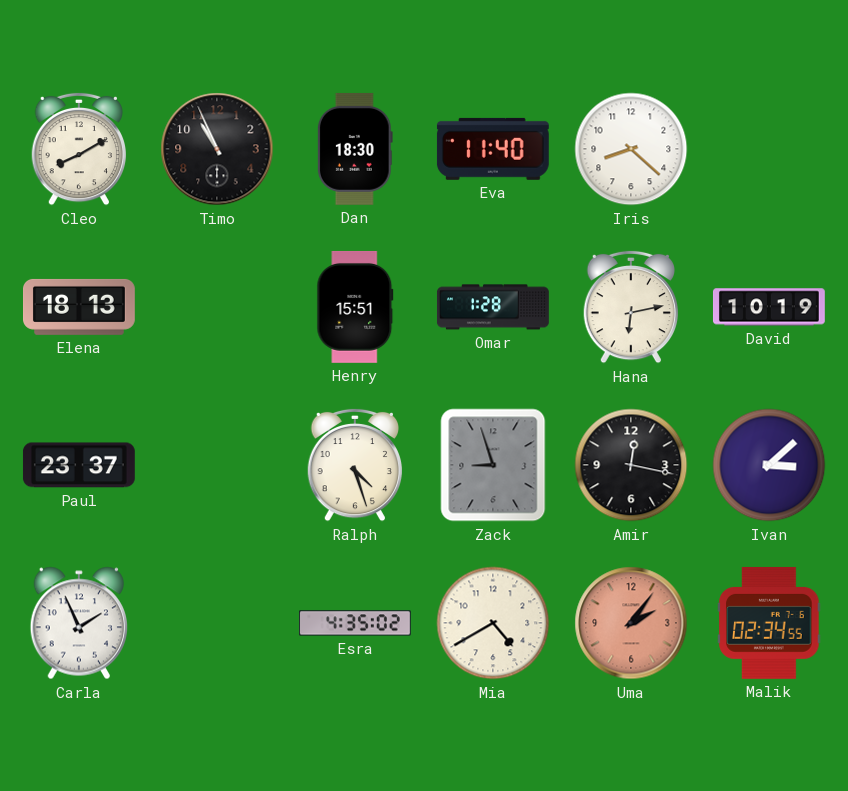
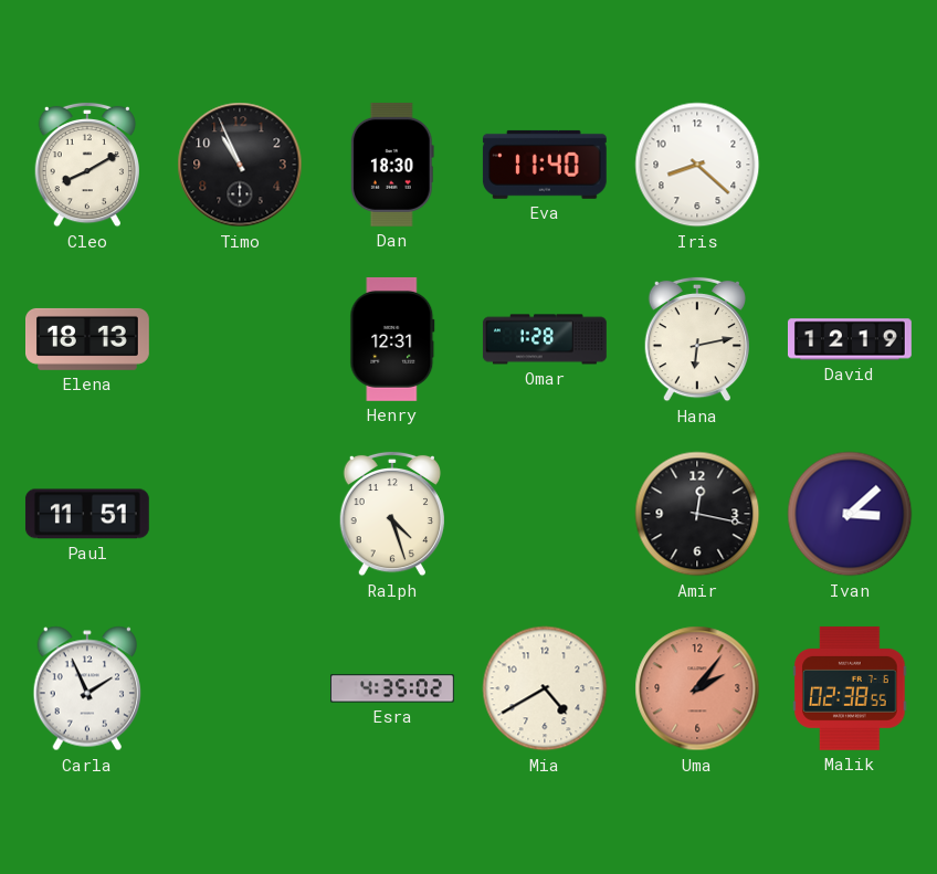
Henry: 15:51 -> 12:31 (392, 339)
David: 10:19 -> 12:19 (850, 339)
Paul: 23:37 -> 11:51 (87, 514)
Zack: 8:57 -> none (493, 465)
Malik: 02:34 -> 02:38 (850, 688)
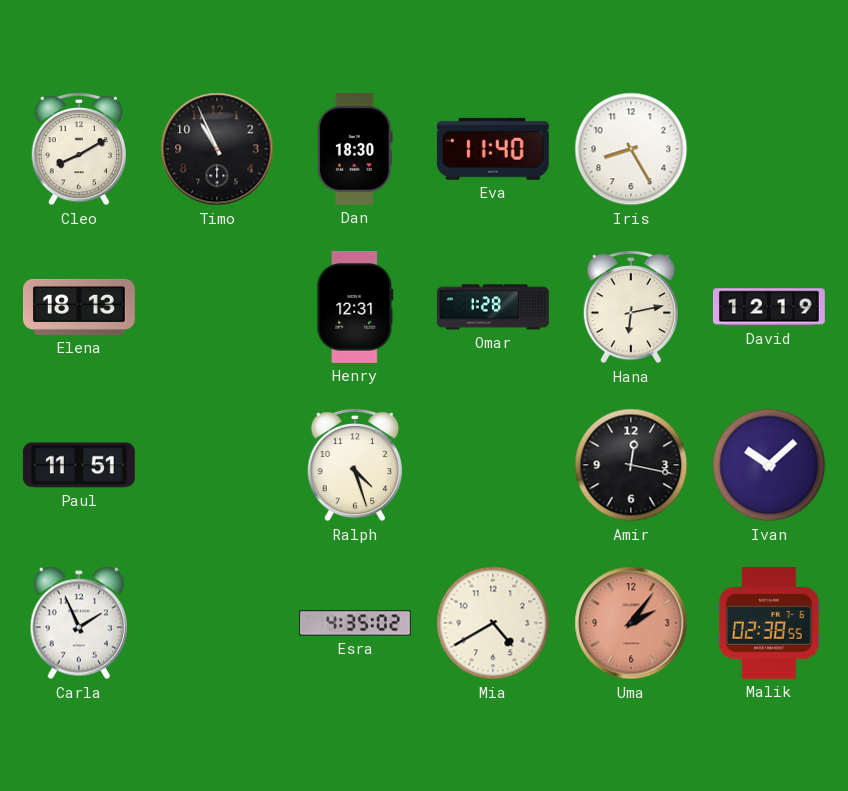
Iris: 8:22 -> 8:25 (631, 149)
Ivan: 3:08 -> 10:08 (769, 465)
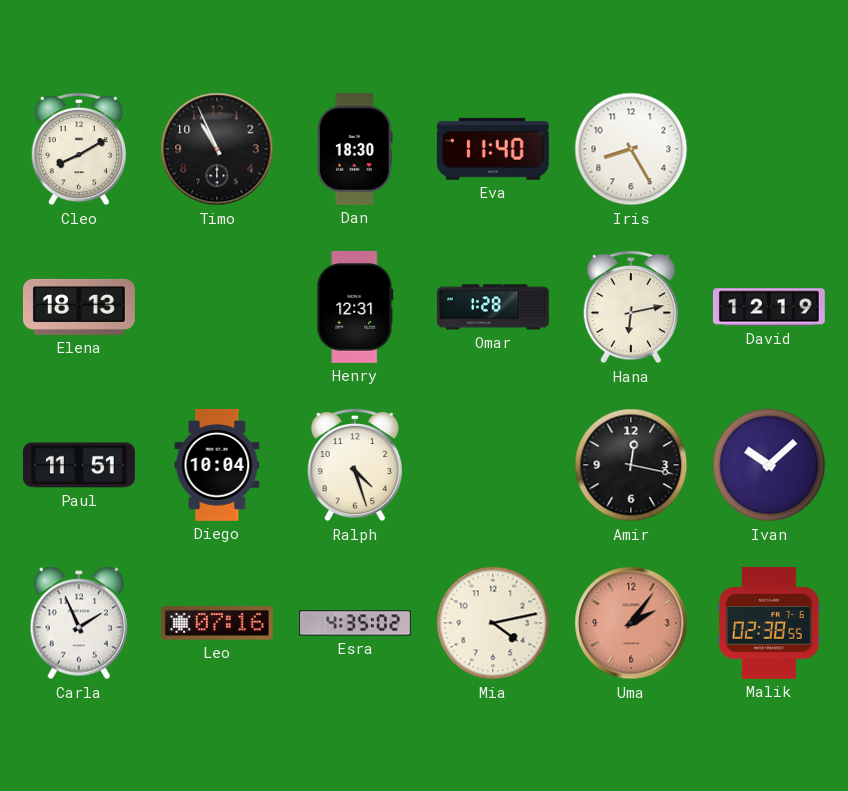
Diego: none -> 10:04 (217, 465)
Leo: none -> 07:16 (217, 623)
Mia: 4:40 -> 4:13 (493, 623)
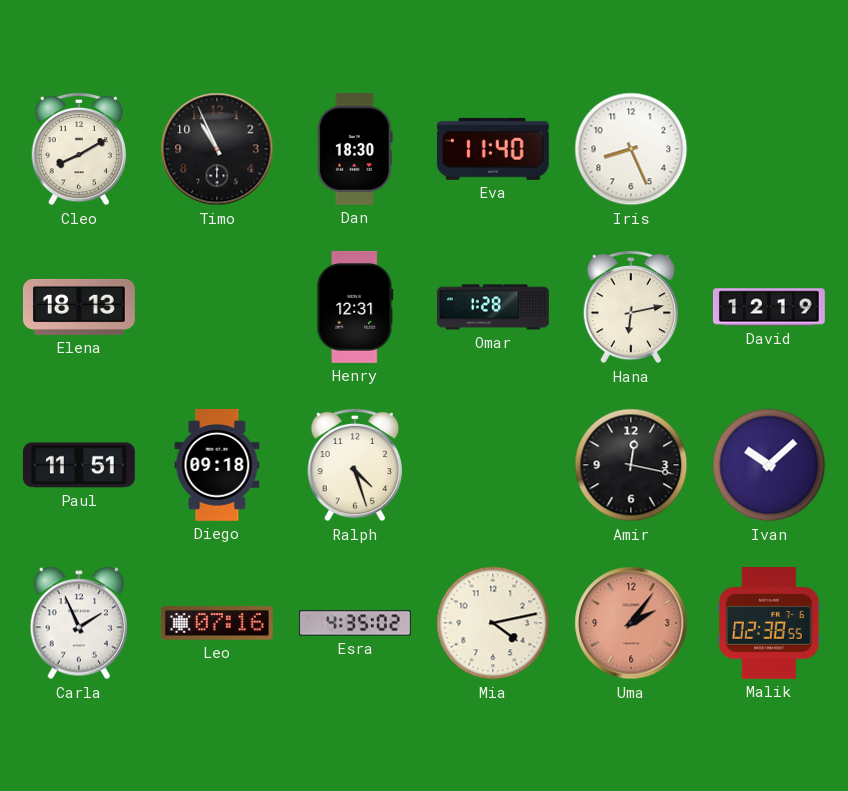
Iris: 8:25 -> 8:26 (631, 149)
Diego: 10:04 -> 09:18 (217, 465)
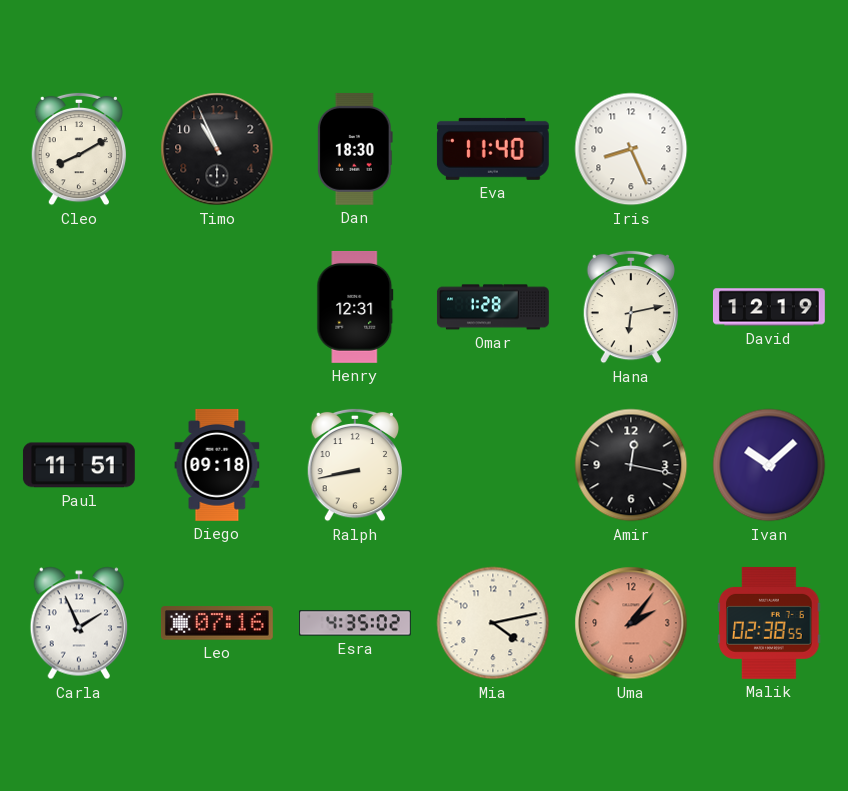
Elena: 18:13 -> none (80, 307)
Ralph: 4:27 -> 8:43 (354, 465)
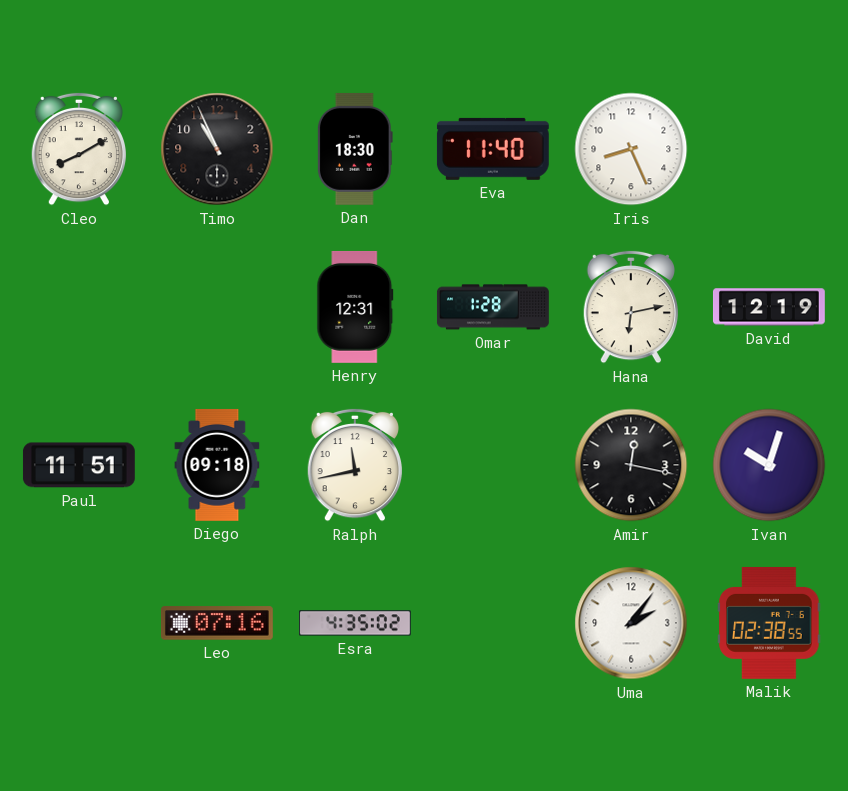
Ralph: 8:43 -> 11:43 (354, 465)
Ivan: 10:08 -> 10:03 (769, 465)
Carla: 1:56 -> none (78, 623)
Mia: 4:13 -> none (493, 623)
Uma dial: salmon -> white (631, 623)
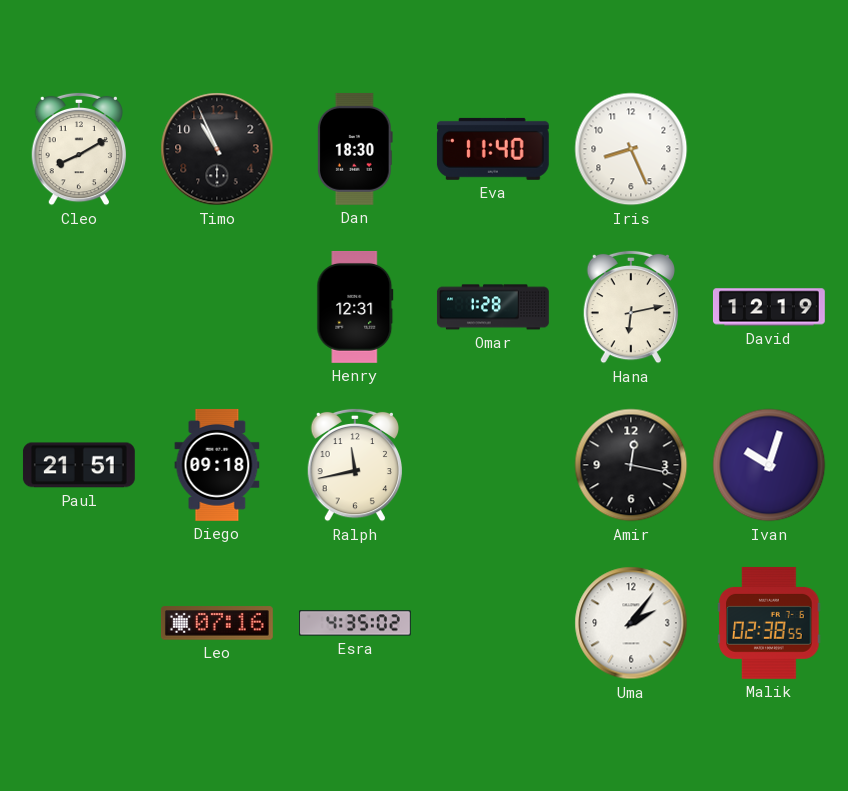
Paul: 11:51 -> 21:51 (79, 465)
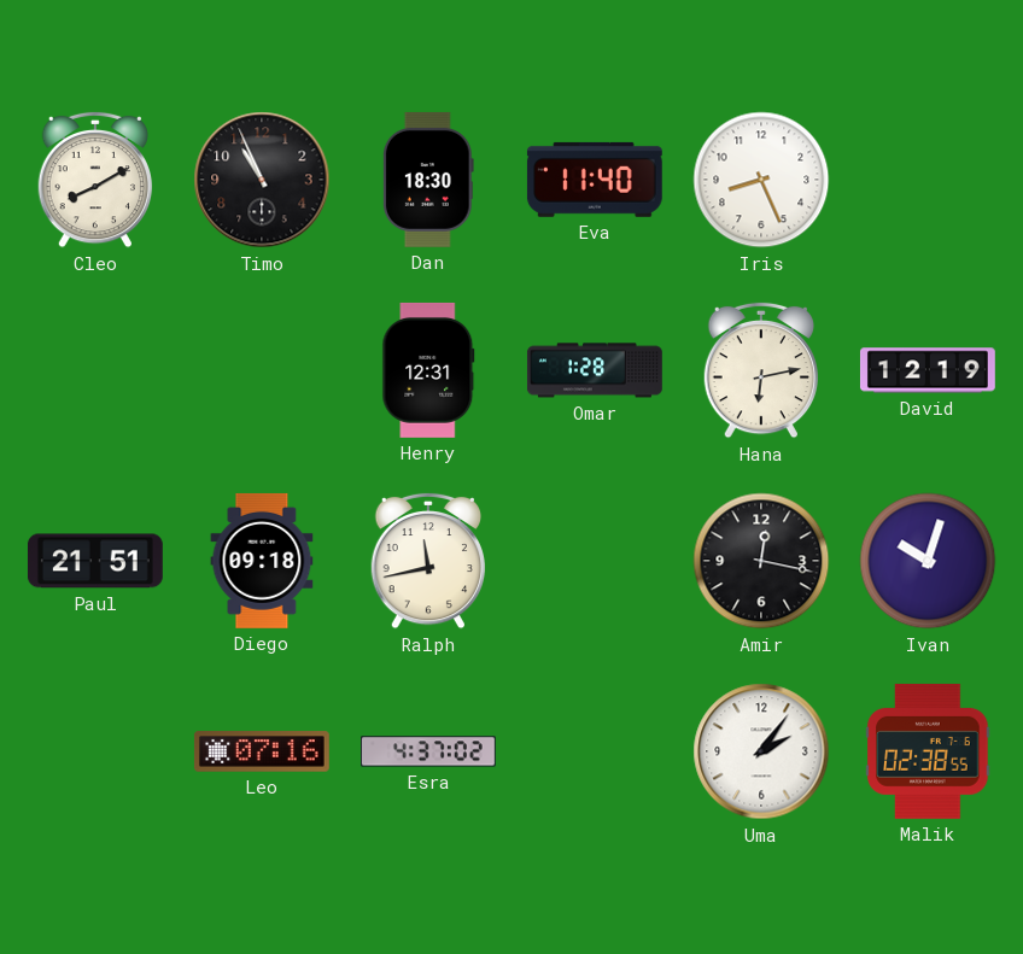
Esra: 4:35 -> 4:37 (429, 751)
